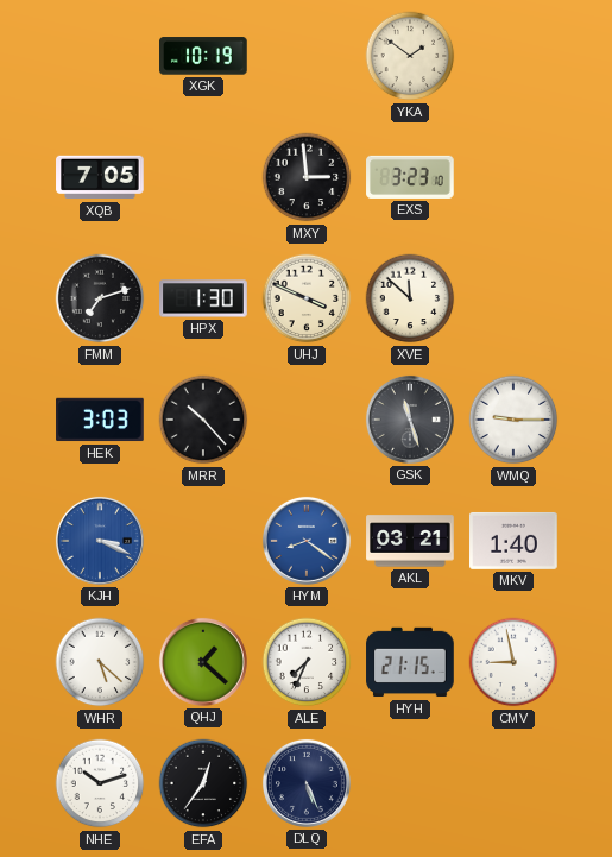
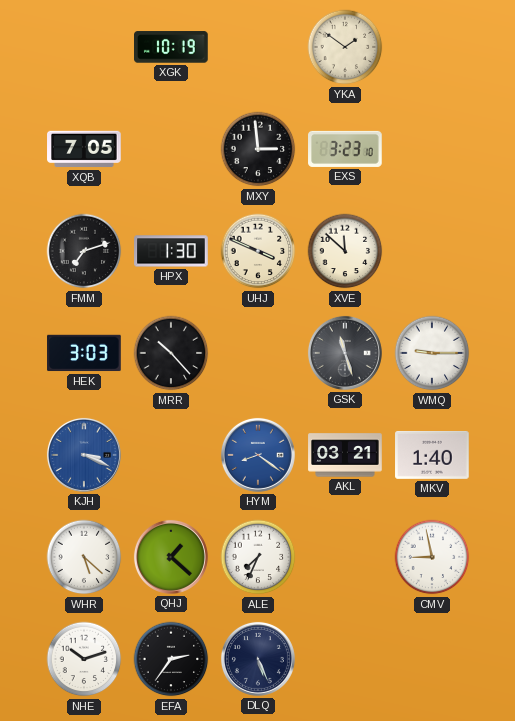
HYH: 21:15 -> none (410, 662)
EFA: 12:36 -> 2:36 (171, 659)
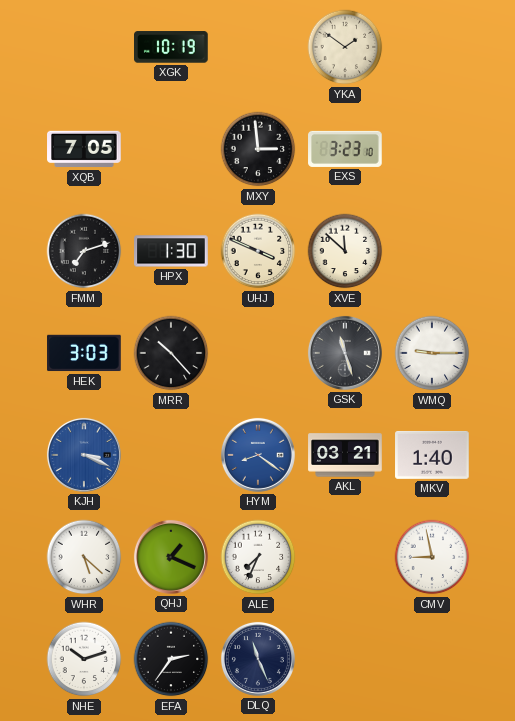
QHJ: 1:22 -> 1:19 (171, 557)
DLQ: 5:26 -> 11:26 (258, 659)
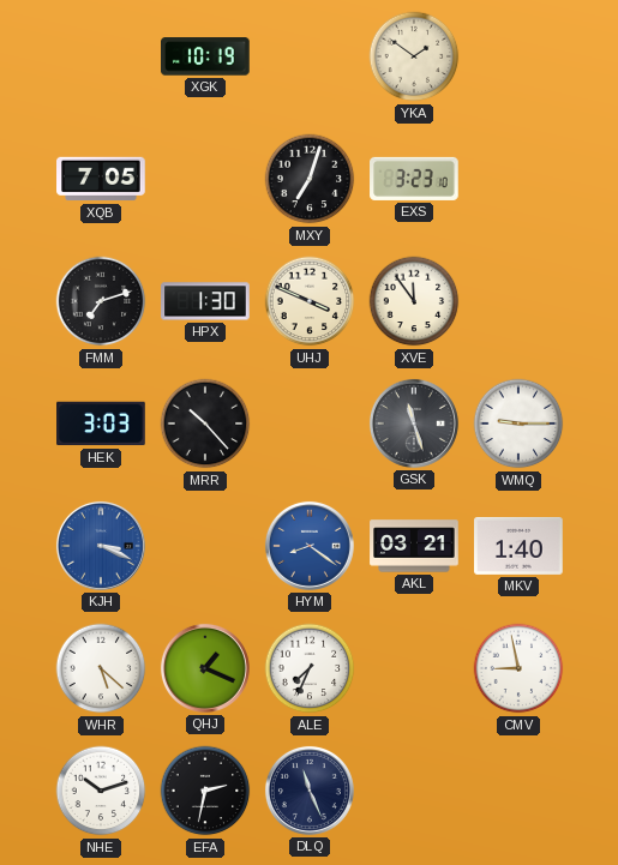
MXY: 2:59 -> 7:03 (310, 179)
XVE: 11:52 -> 11:54 (414, 301)
EFA: 2:36 -> 2:32 (205, 791)
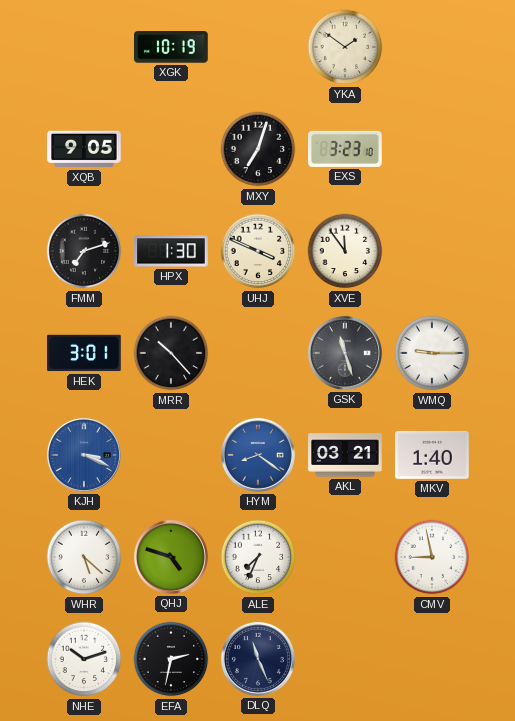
XQB: 7:05 -> 9:05 (84, 149)
HEK: 3:03 -> 3:01 (84, 353)
QHJ: 1:19 -> 4:48 (171, 557)
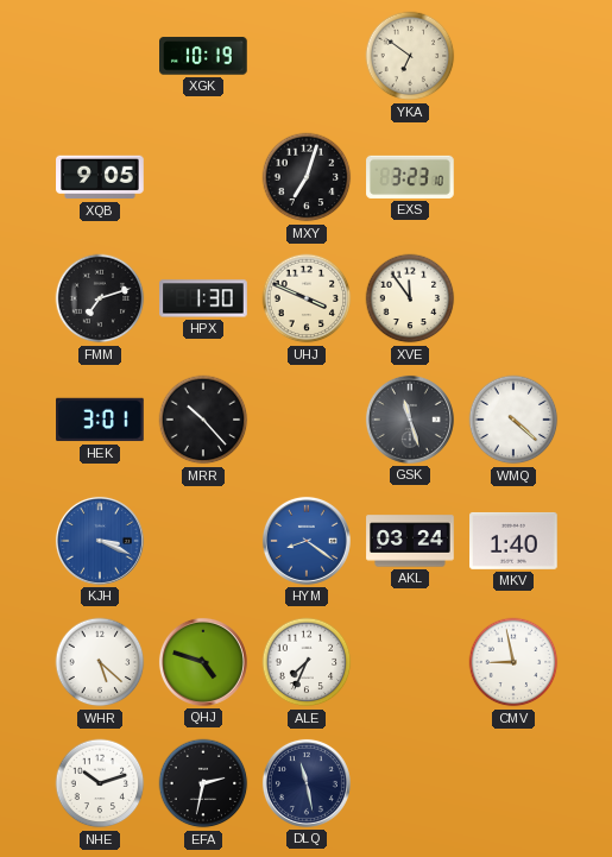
YKA: 1:51 -> 6:51 (410, 56)
WMQ: 9:15 -> 4:22 (513, 420)
AKL: 03:21 -> 03:24 (410, 541)
DLQ: 11:26 -> 11:28 (307, 783)
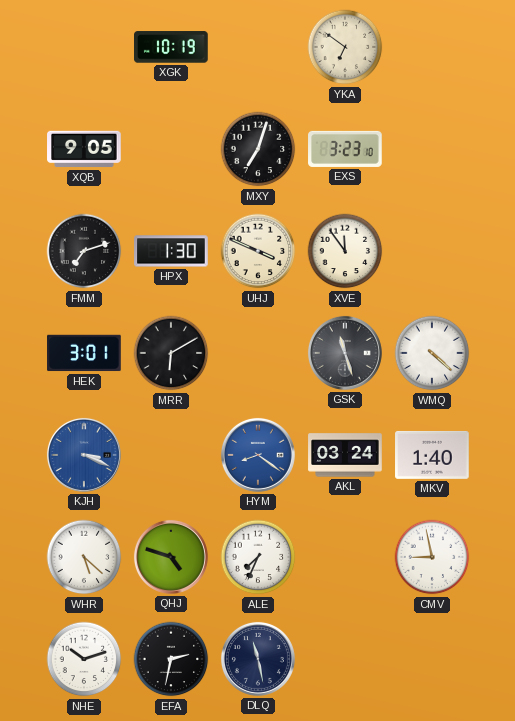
MRR: 10:23 -> 6:10 (171, 353)
